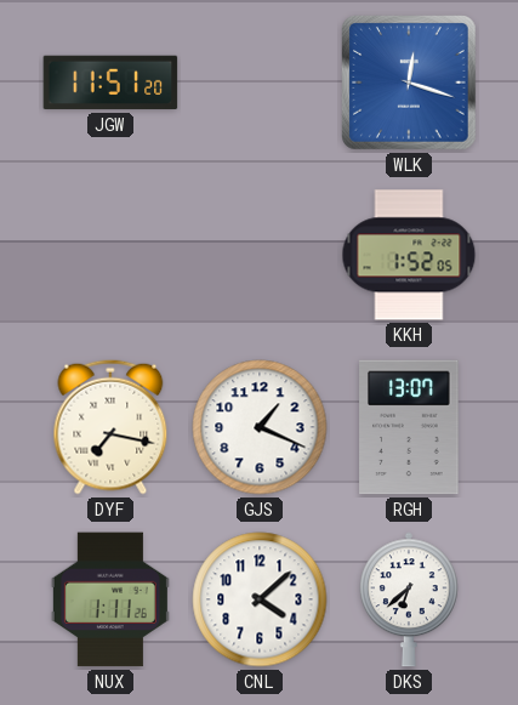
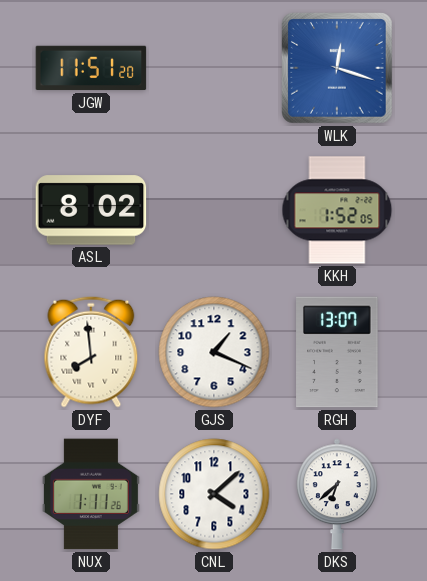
ASL: none -> 8:02 (91, 210)
DYF: 7:17 -> 7:59 (91, 352)
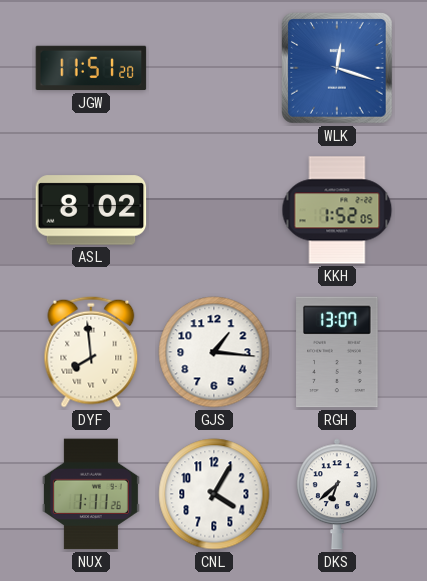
GJS: 1:19 -> 1:16 (214, 352)
CNL: 4:08 -> 4:05 (214, 494)
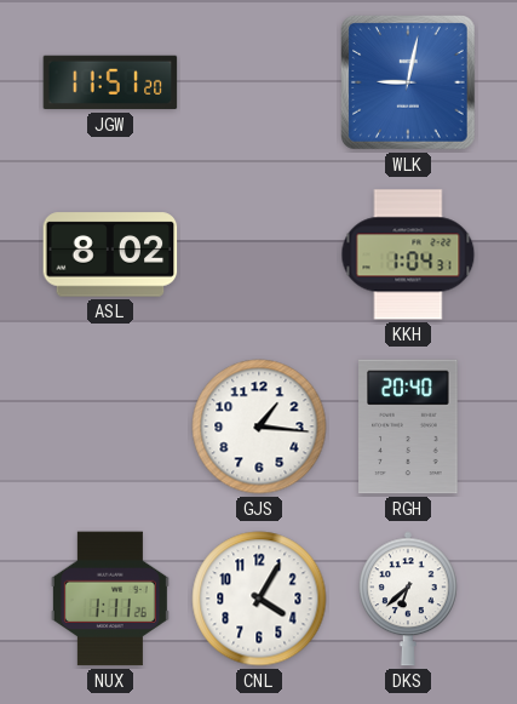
WLK: 12:18 -> 9:02 (409, 84)
KKH: 1:52 -> 1:04 (408, 254)
DYF: 7:59 -> none (91, 352)
RGH: 13:07 -> 20:40 (408, 427)
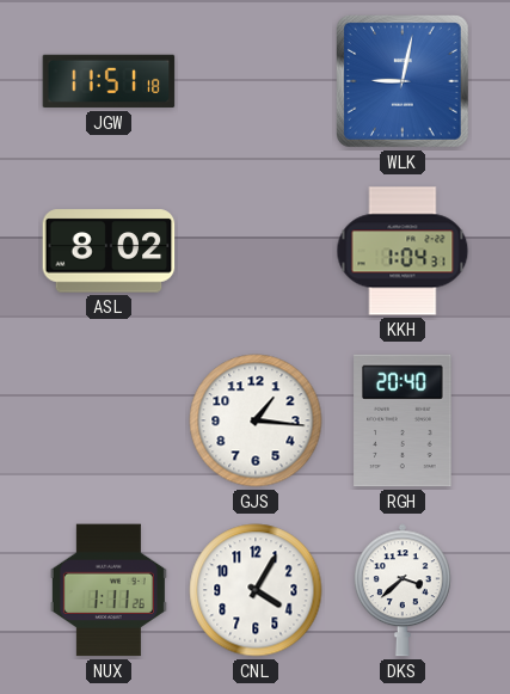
JGW: 11:51:20 -> 11:51:18 (109, 81)
DKS: 6:38 -> 3:38 (403, 590)
